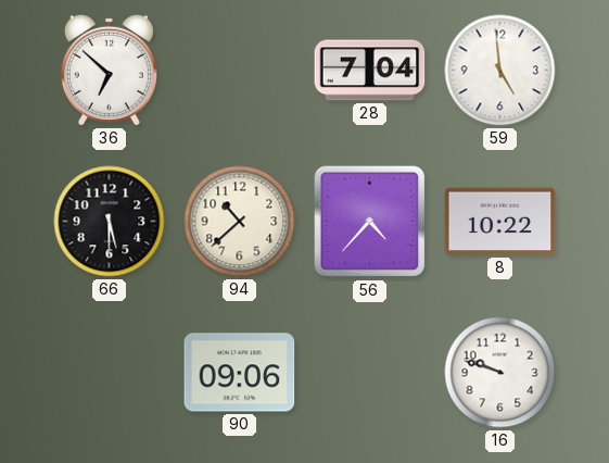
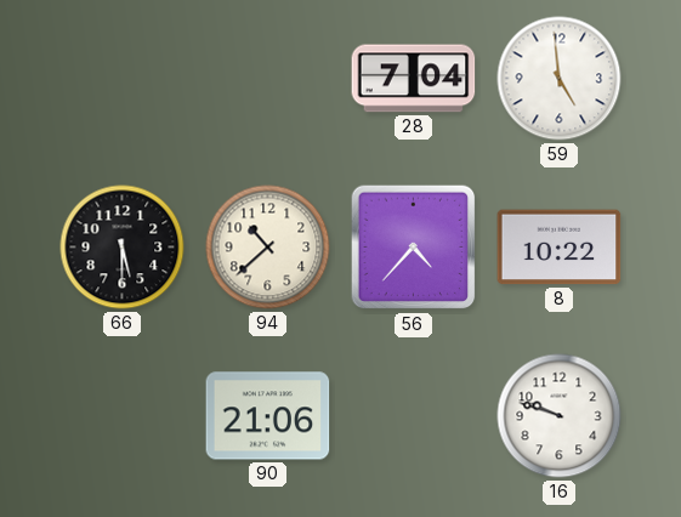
36: 6:52 -> none (109, 70)
90: 09:06 -> 21:06 (268, 416)
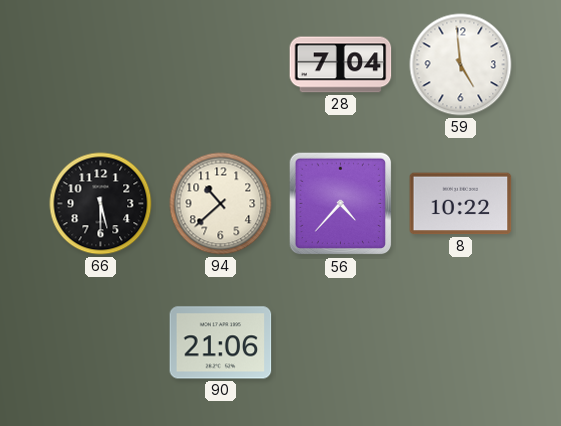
16: 9:48 -> none (560, 416)
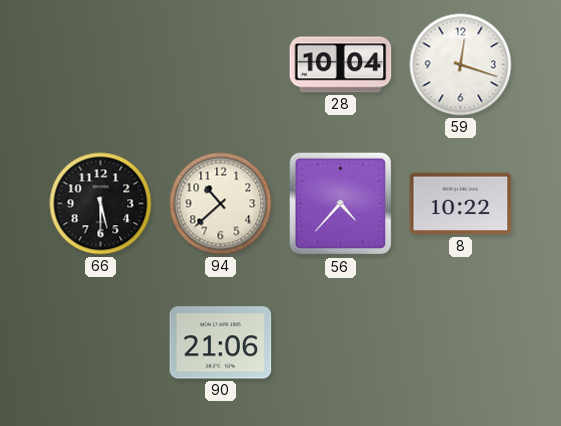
28: 7:04 -> 10:04 (341, 65)
59: 4:59 -> 12:18 (461, 65)
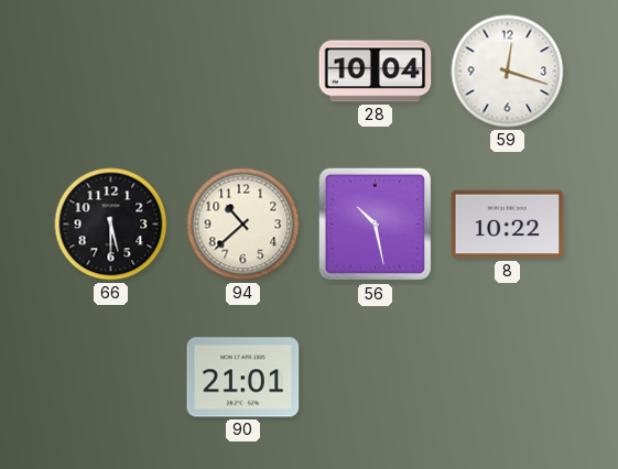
56: 4:37 -> 10:28 (376, 225)
90: 21:06 -> 21:01 (243, 378)
